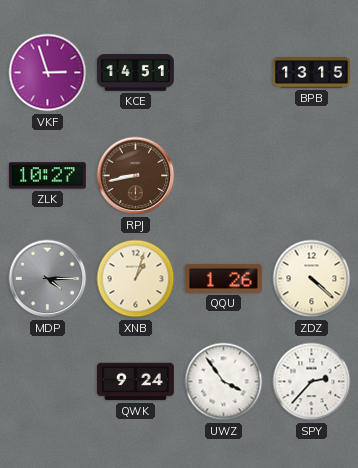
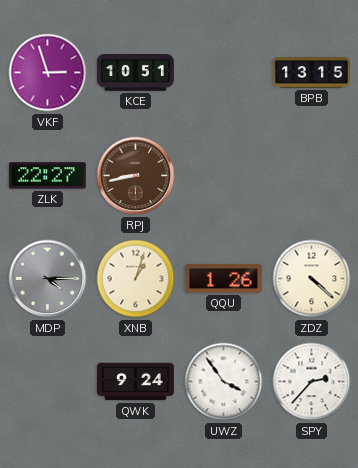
KCE: 14:51 -> 10:51 (135, 73)
ZLK: 10:27 -> 22:27 (47, 176)
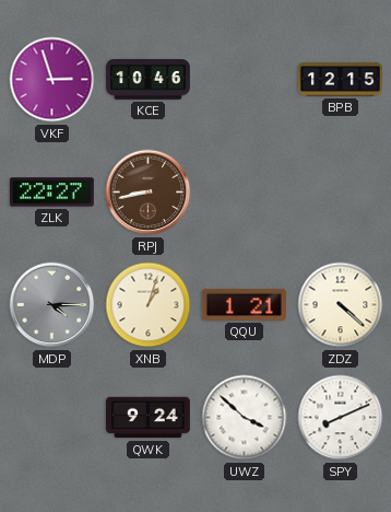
KCE: 10:51 -> 10:46 (147, 80)
BPB: 13:15 -> 12:15 (340, 80)
QQU: 1:26 -> 1:21 (244, 304)
UWZ: 3:54 -> 3:52 (245, 418)
SPY: 2:37 -> 8:11 (341, 418)
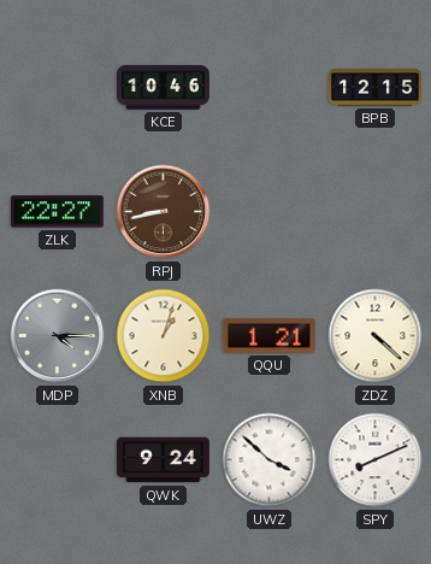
VKF: 2:57 -> none (52, 80)
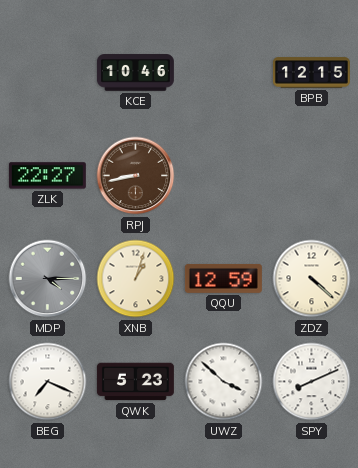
QQU: 1:21 -> 12:59 (223, 278)
BEG: none -> 7:19 (48, 382)
QWK: 9:24 -> 5:23 (135, 382)
